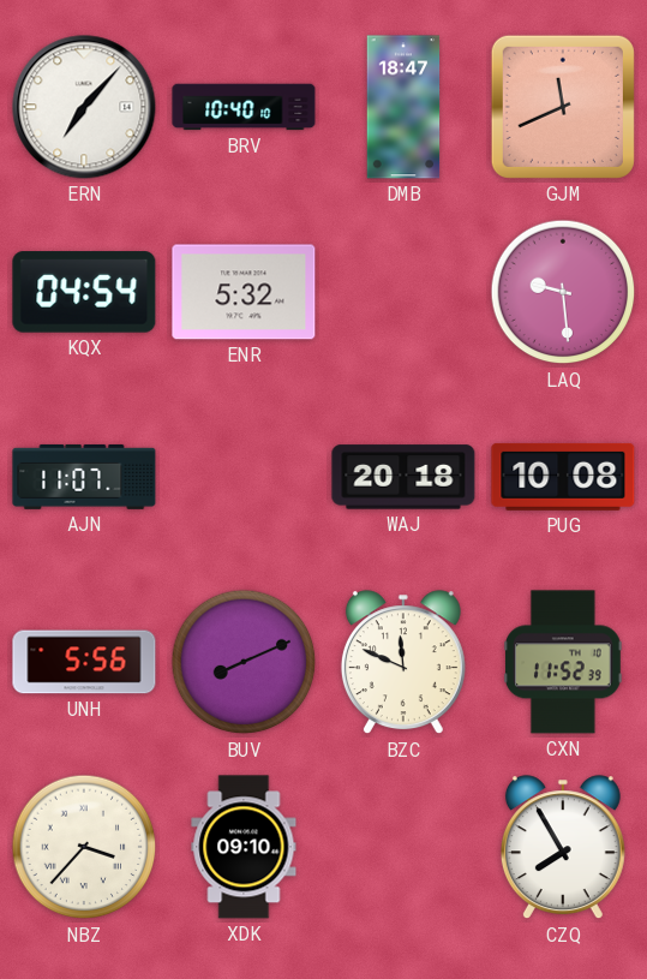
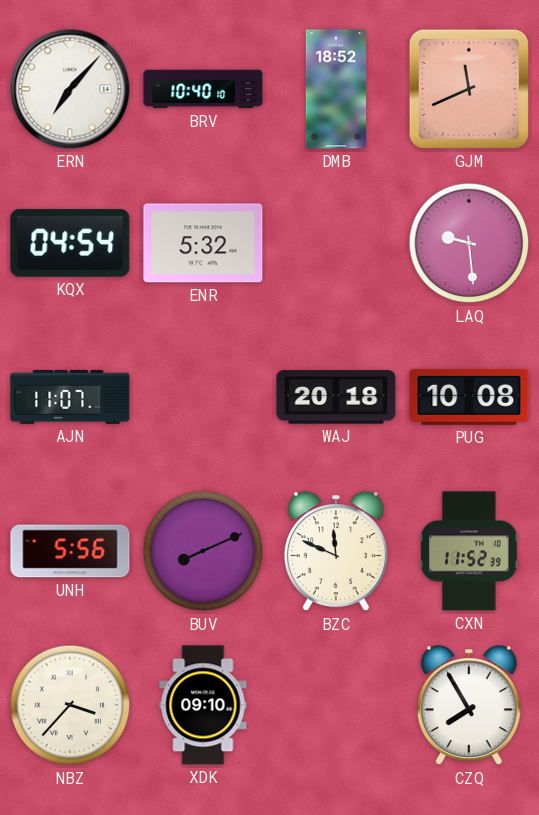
DMB: 18:47 -> 18:52 (336, 89)
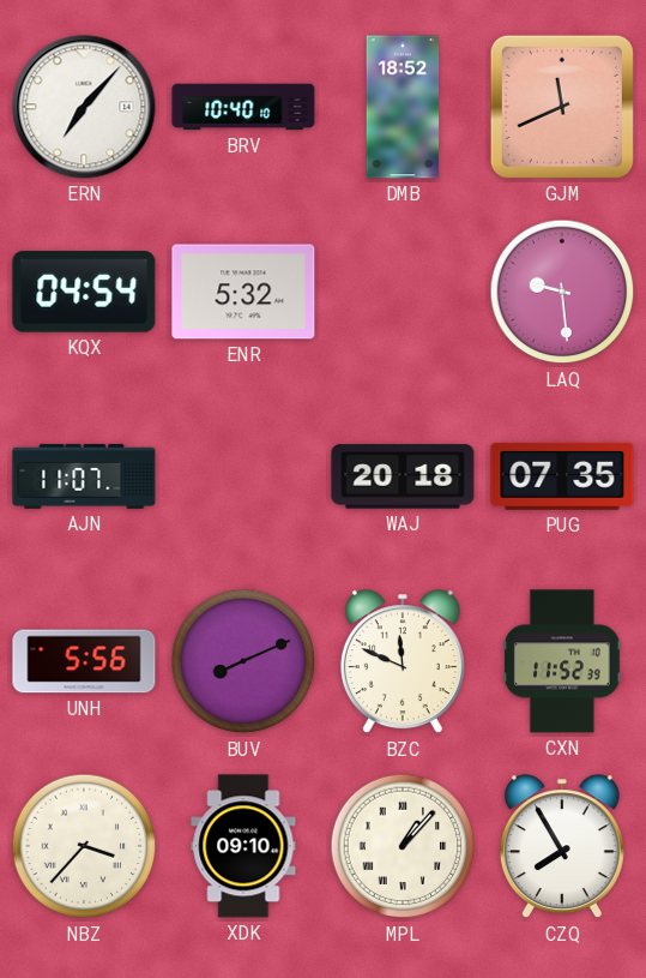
PUG: 10:08 -> 07:35 (562, 476)
MPL: none -> 1:07 (403, 846)
